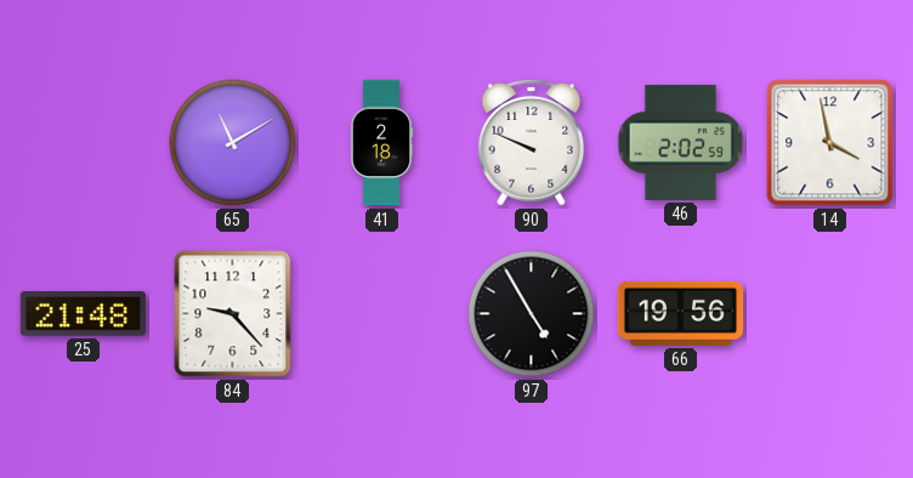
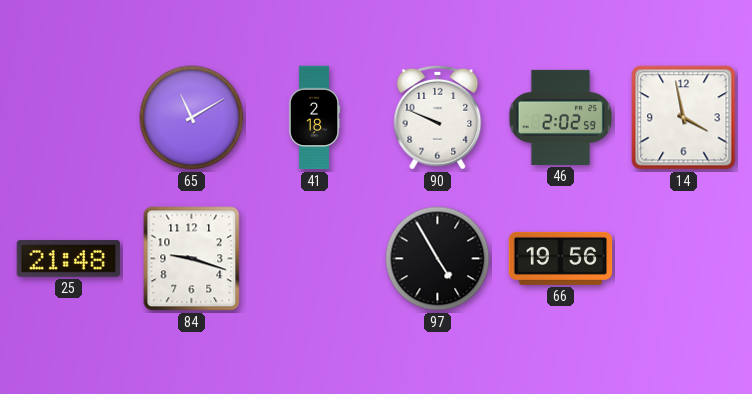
84: 9:23 -> 9:18 (192, 259)
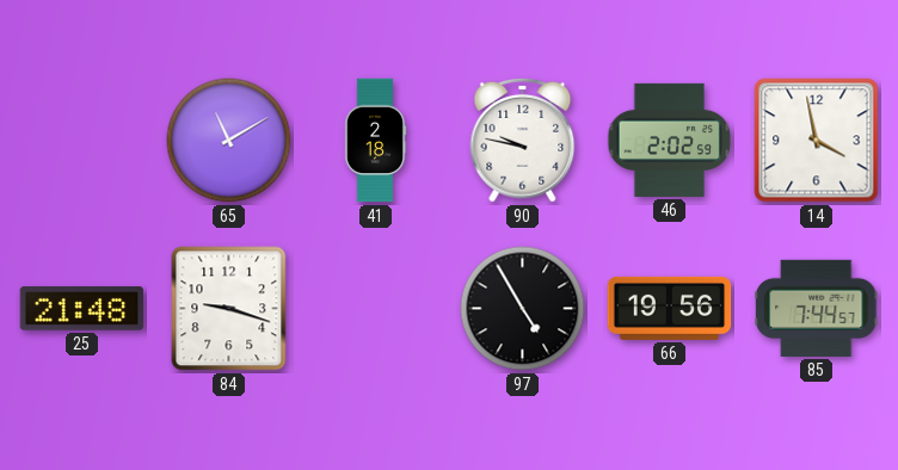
90: 9:49 -> 9:47 (523, 140)
85: none -> 7:44 (817, 308)
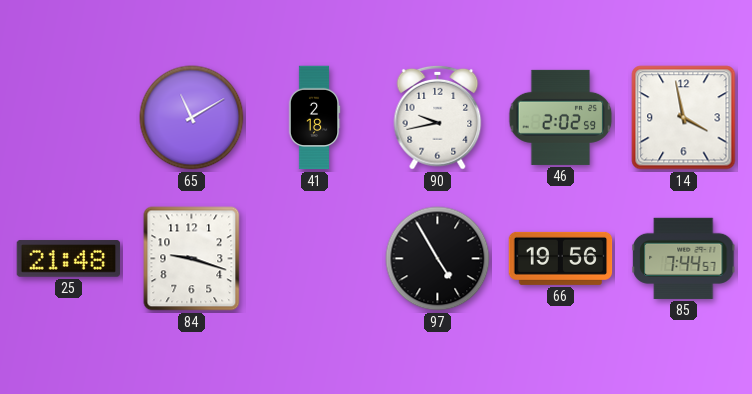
90: 9:47 -> 9:43 (438, 117)
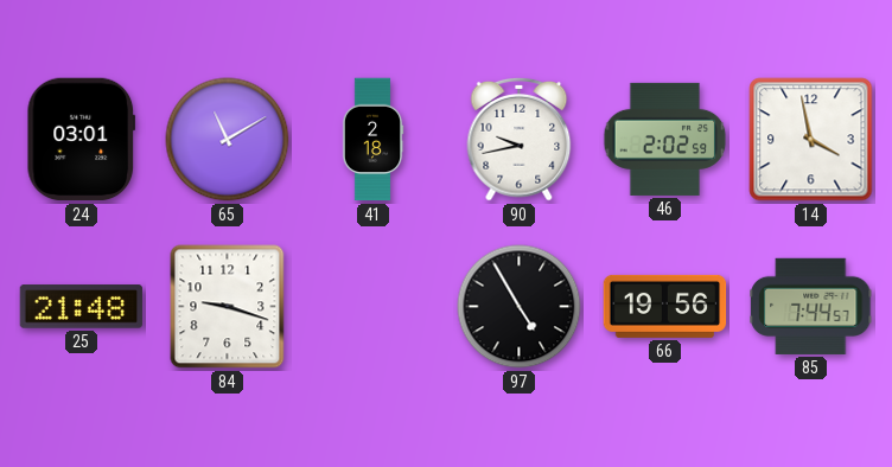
24: none -> 03:01 (82, 140)
